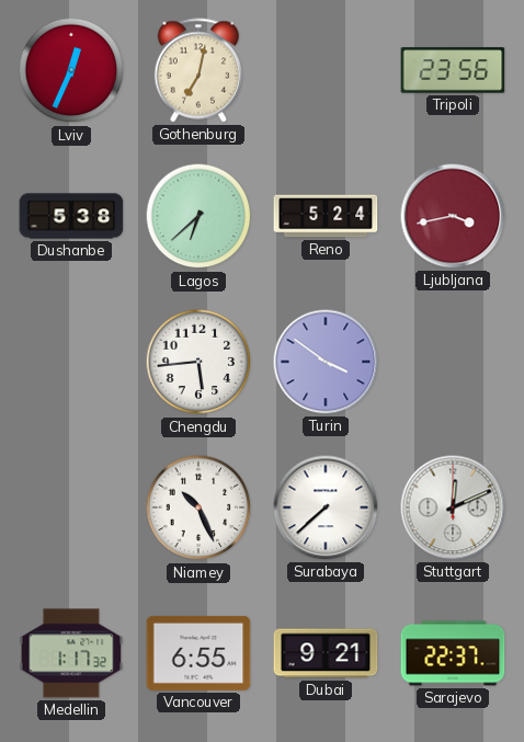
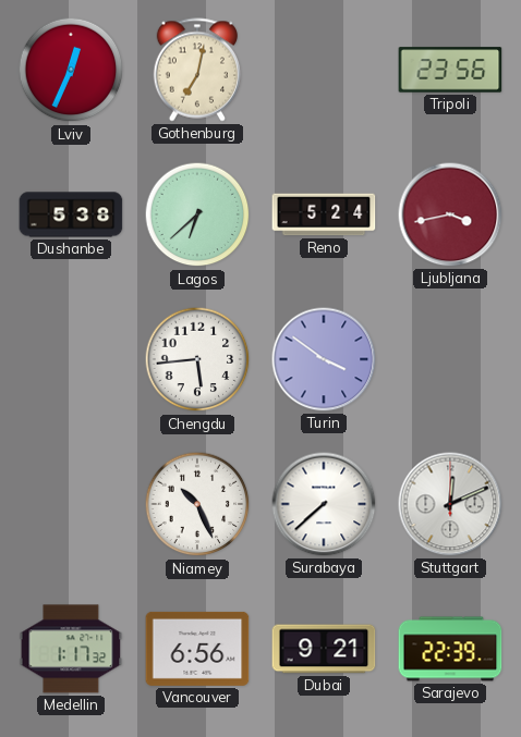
Vancouver: 6:55 -> 6:56 (197, 649)
Sarajevo: 22:37 -> 22:39 (450, 649)
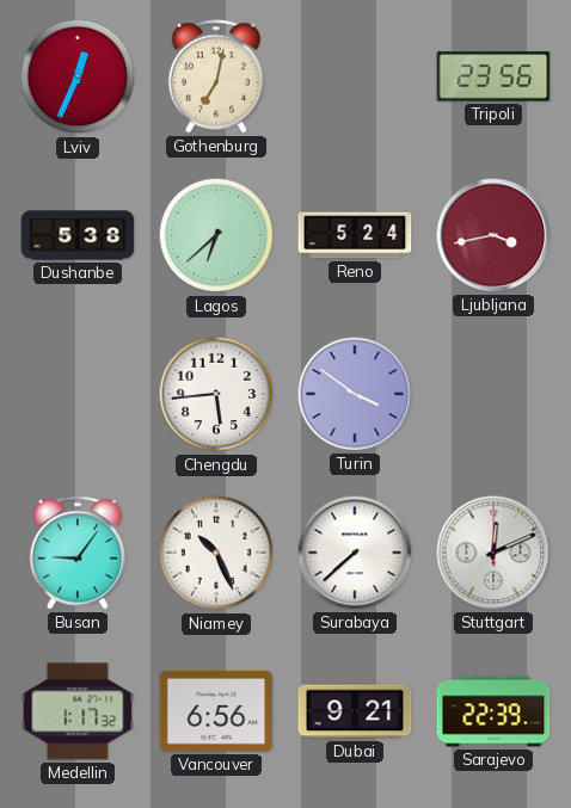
Busan: none -> 9:06 (76, 553)
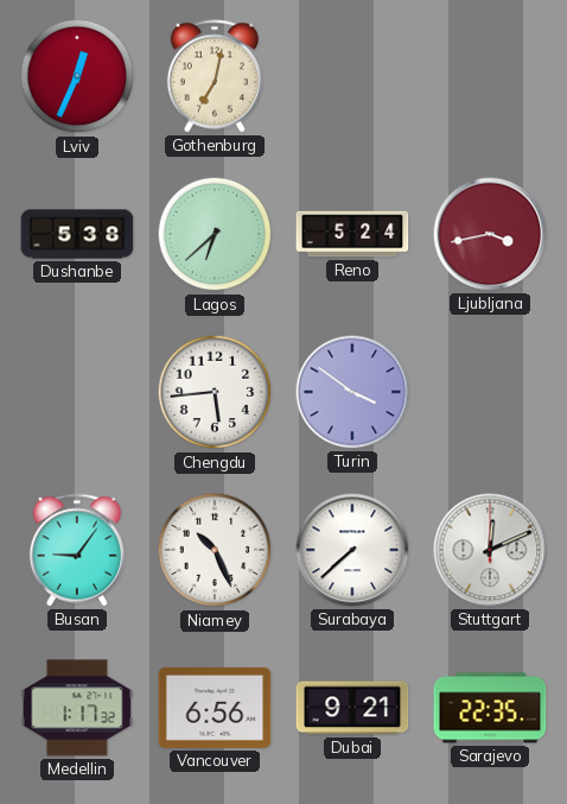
Tripoli: 23:56 -> none (493, 76)
Sarajevo: 22:39 -> 22:35 (490, 708)
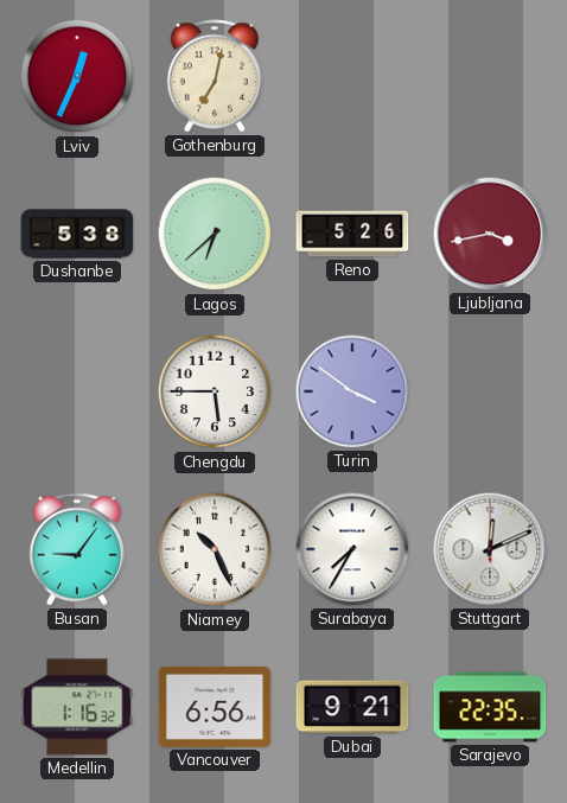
Reno: 5:24 -> 5:26 (352, 234)
Chengdu: 5:44 -> 5:45 (215, 391)
Surabaya: 7:38 -> 7:35 (352, 549)
Medellin: 1:17 -> 1:16 (77, 707)
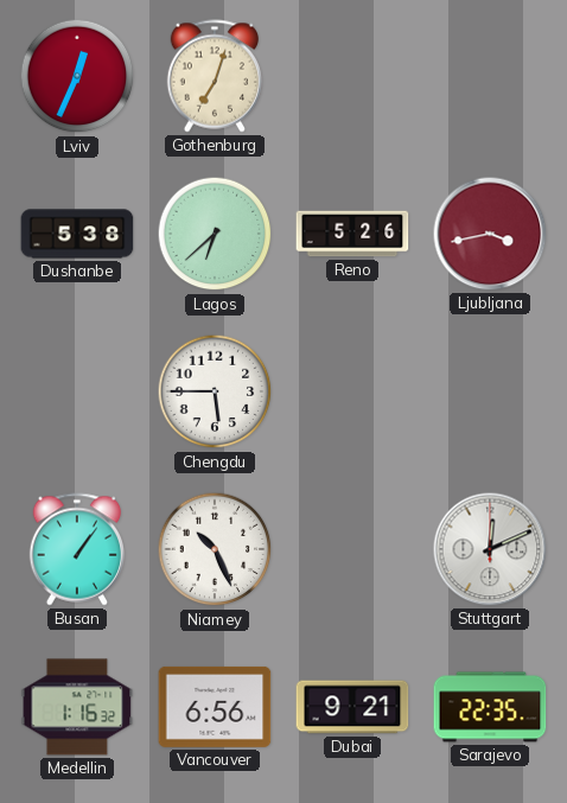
Gothenburg: 7:02 -> 7:03 (214, 76)
Turin: 3:51 -> none (352, 391)
Busan: 9:06 -> 1:06 (76, 549)
Surabaya: 7:35 -> none (352, 549)
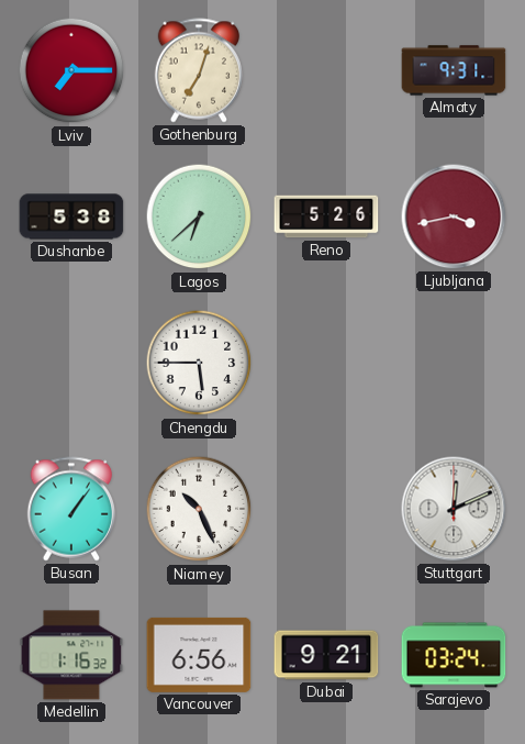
Lviv: 12:34 -> 7:15 (71, 70)
Almaty: none -> 9:31 (454, 70)
Sarajevo: 22:35 -> 03:24 (454, 655)
